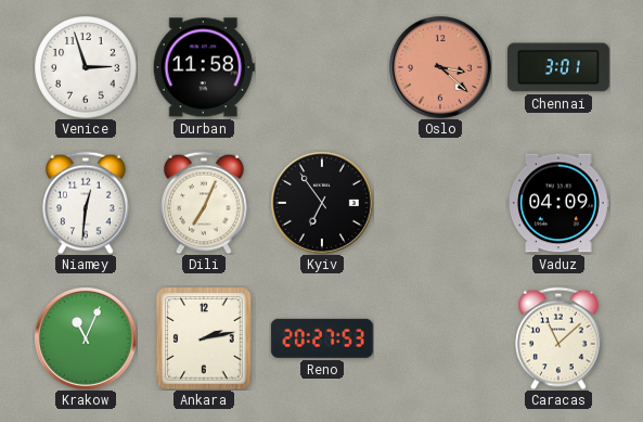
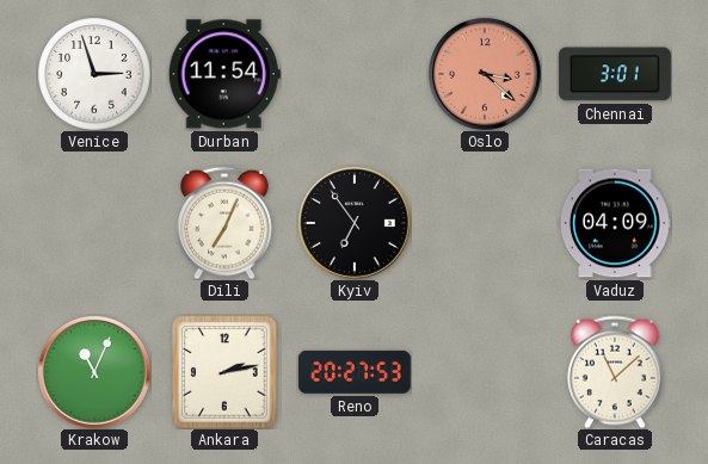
Durban: 11:58 -> 11:54 (224, 74)
Niamey: 12:31 -> none (86, 203)
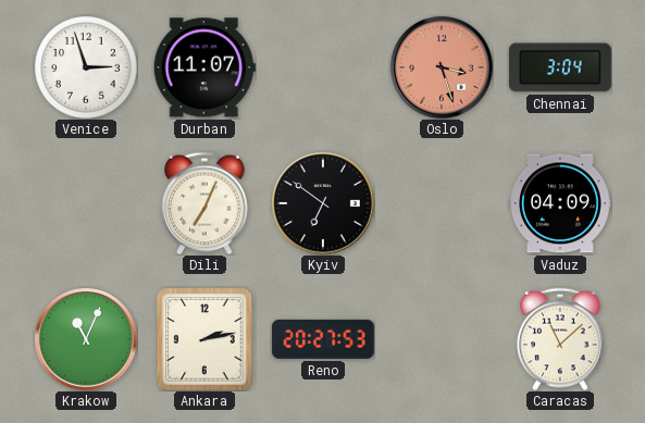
Durban: 11:54 -> 11:07 (204, 67)
Oslo: 3:22 -> 3:27 (442, 67)
Chennai: 3:01 -> 3:04 (560, 67)
Kyiv: 6:54 -> 6:51 (323, 203)
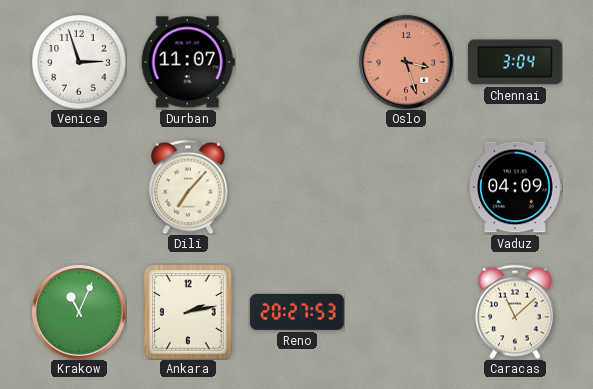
Dili: 7:04 -> 7:07 (188, 187)
Kyiv: 6:51 -> none (323, 203)
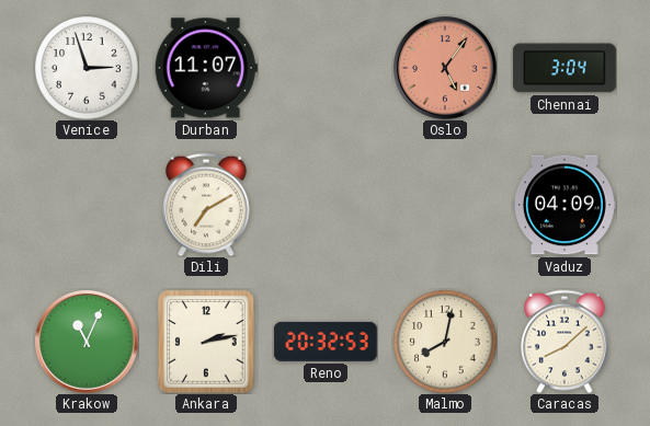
Oslo: 3:27 -> 5:06 (445, 68)
Dili: 7:07 -> 7:10 (206, 205)
Reno: 20:27 -> 20:32 (326, 342)
Malmo: none -> 8:02 (445, 342)
Caracas: 11:08 -> 8:08 (565, 342)
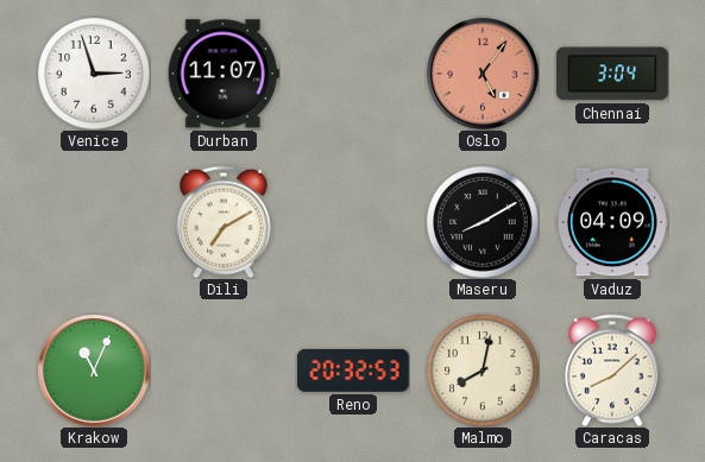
Maseru: none -> 8:10 (483, 222)
Ankara: 2:13 -> none (206, 342)
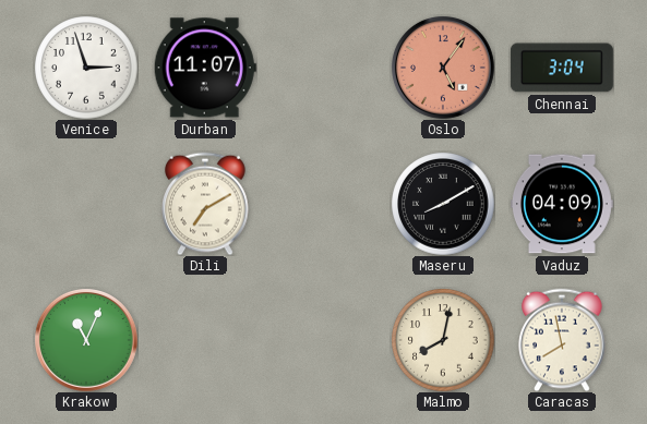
Reno: 20:32 -> none (353, 371)
Caracas: 8:08 -> 7:58 (562, 340)
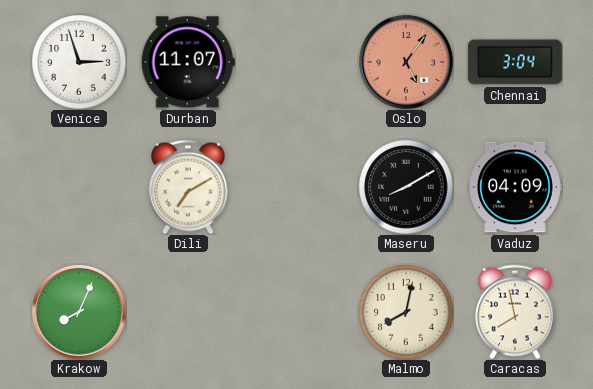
Krakow: 11:04 -> 8:04 (79, 312)
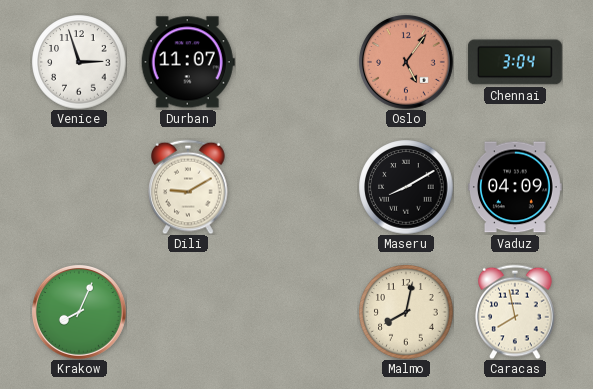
Dili: 7:10 -> 9:10 (188, 187)
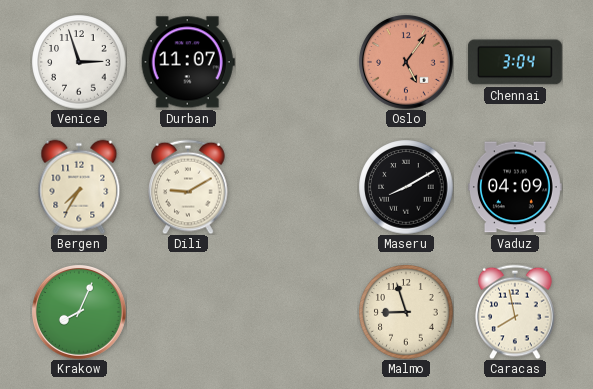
Bergen: none -> 7:35 (79, 187)
Malmo: 8:02 -> 8:57 (406, 312)
